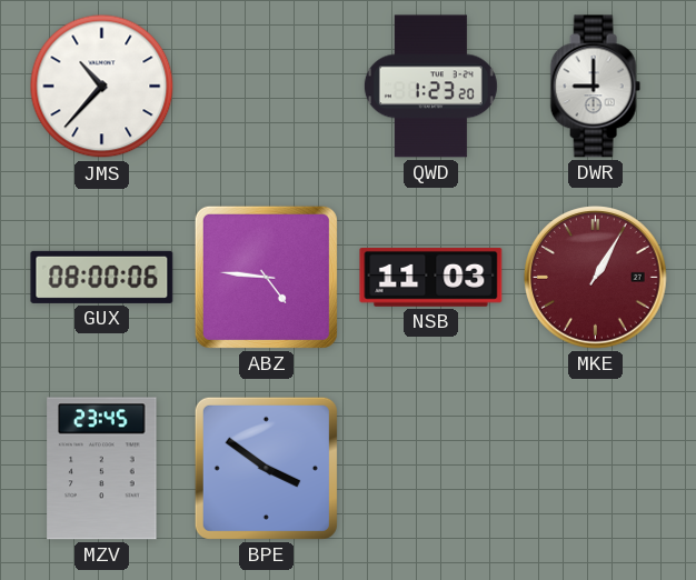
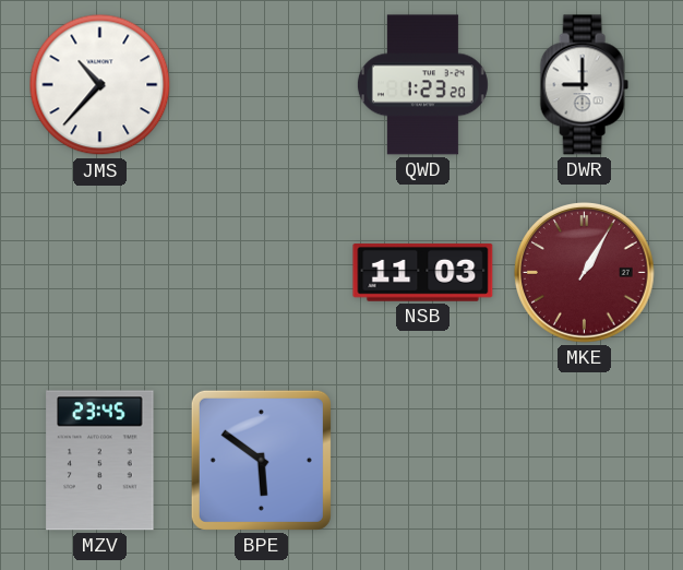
GUX: 08:00 -> none (102, 277)
ABZ: 4:46 -> none (266, 277)
BPE: 3:51 -> 5:51 (261, 460)
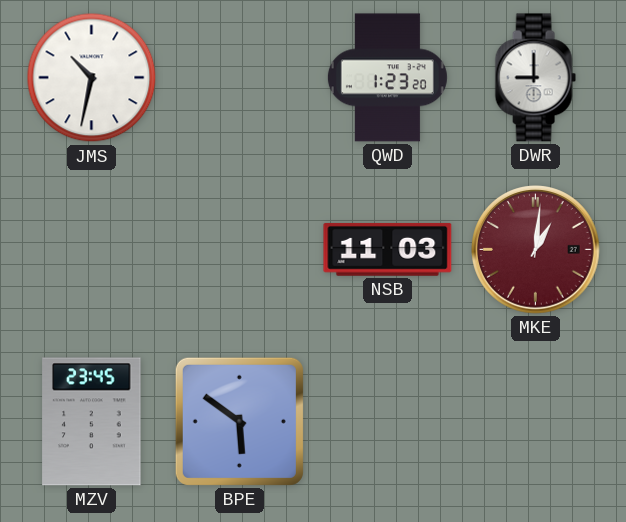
JMS: 10:37 -> 10:32 (92, 78)
MKE: 1:05 -> 1:01 (536, 250)
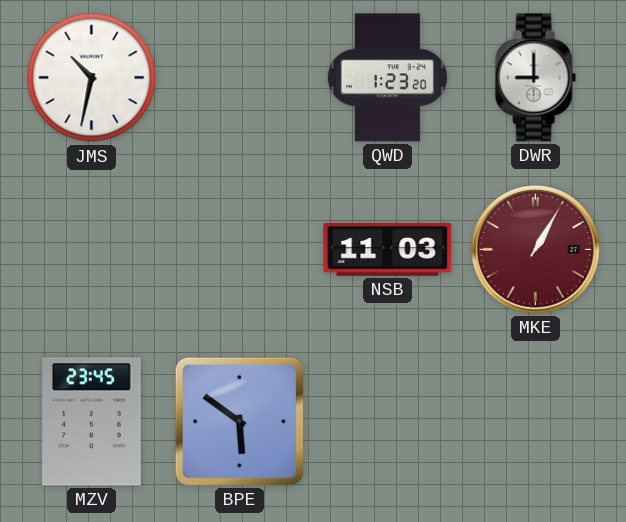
MKE: 1:01 -> 1:05 (536, 250)
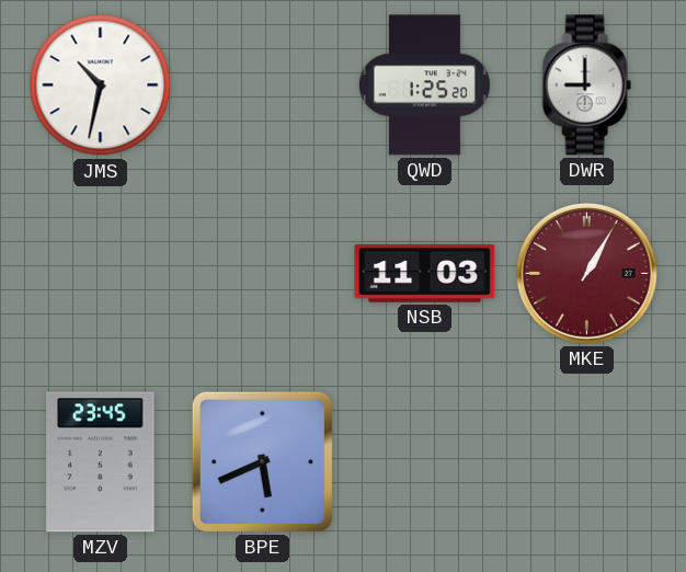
QWD: 1:23 -> 1:25 (424, 85)
BPE: 5:51 -> 5:41 (262, 461)
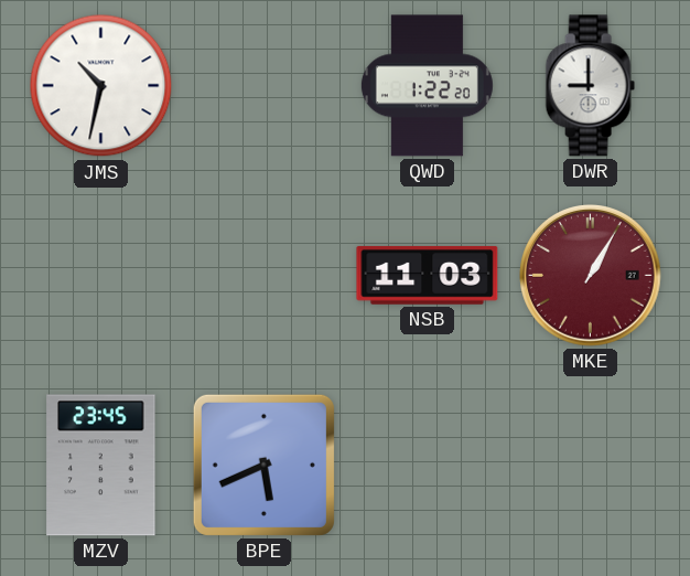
QWD: 1:25 -> 1:22 (427, 86)
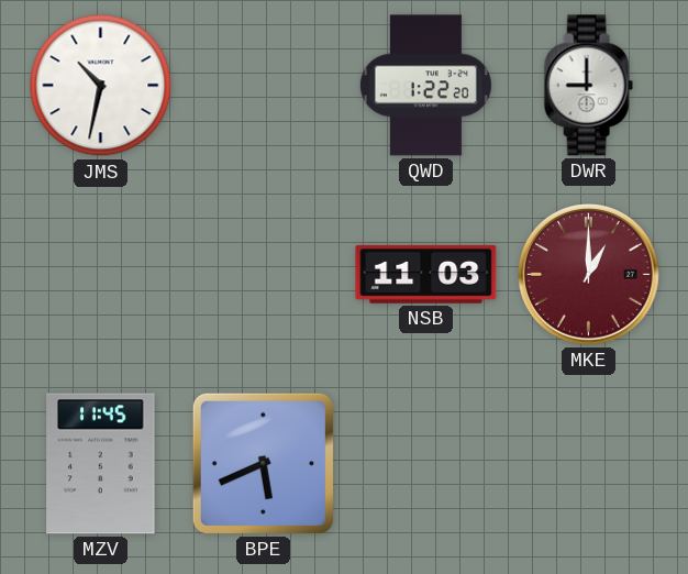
MKE: 1:05 -> 1:00 (589, 275)
MZV: 23:45 -> 11:45 (101, 464)
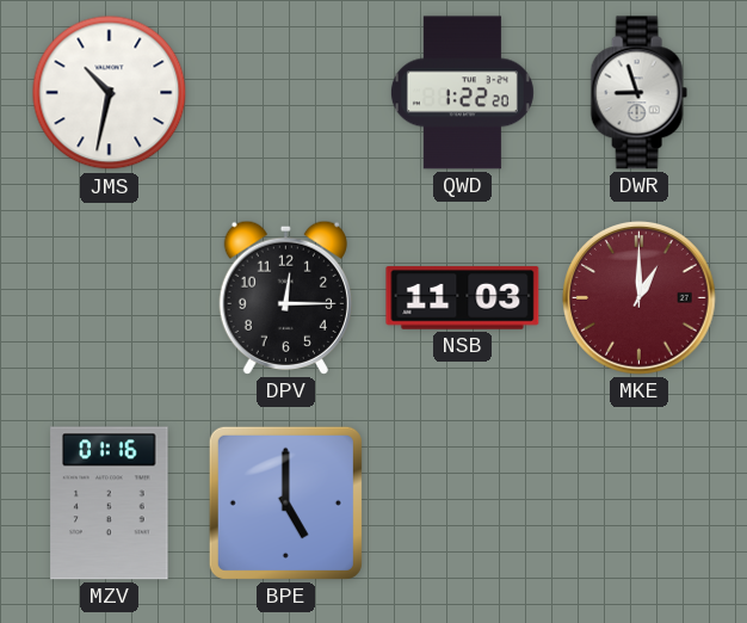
DWR: 9:00 -> 8:57 (638, 93)
DPV: none -> 12:15 (285, 297)
MZV: 11:45 -> 01:16 (110, 504)
BPE: 5:41 -> 5:00 (285, 502)
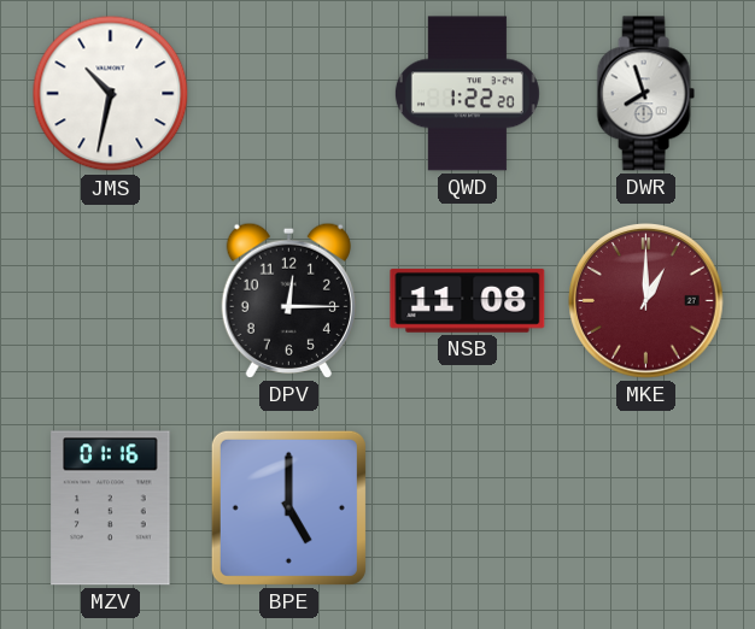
DWR: 8:57 -> 7:57 (645, 94)
NSB: 11:03 -> 11:08 (468, 300)
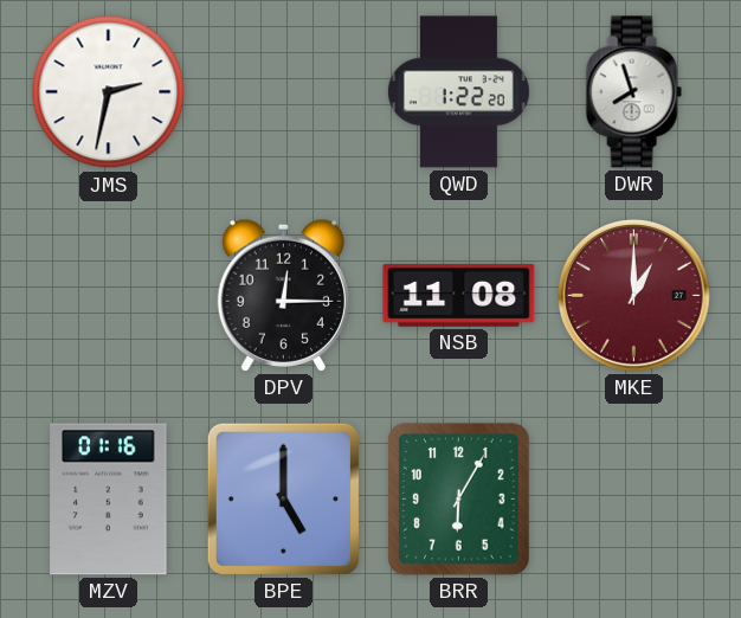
JMS: 10:32 -> 2:32 (109, 92)
BRR: none -> 6:05 (459, 500)
